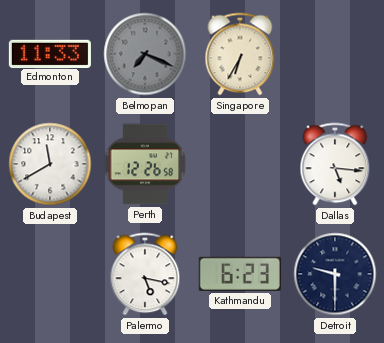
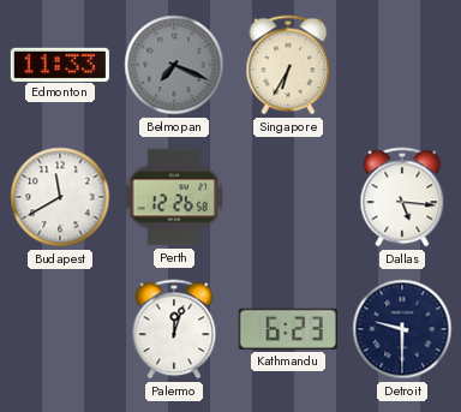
Palermo: 5:17 -> 12:03 (174, 329)
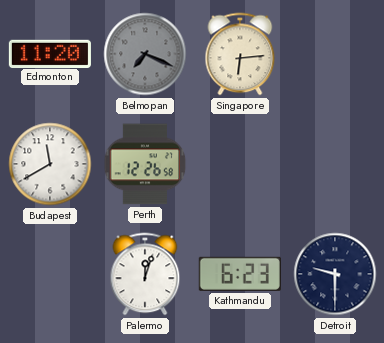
Edmonton: 11:33 -> 11:20 (50, 53)
Singapore: 6:35 -> 6:14 (240, 54)
Dallas: 5:16 -> none (402, 197)
